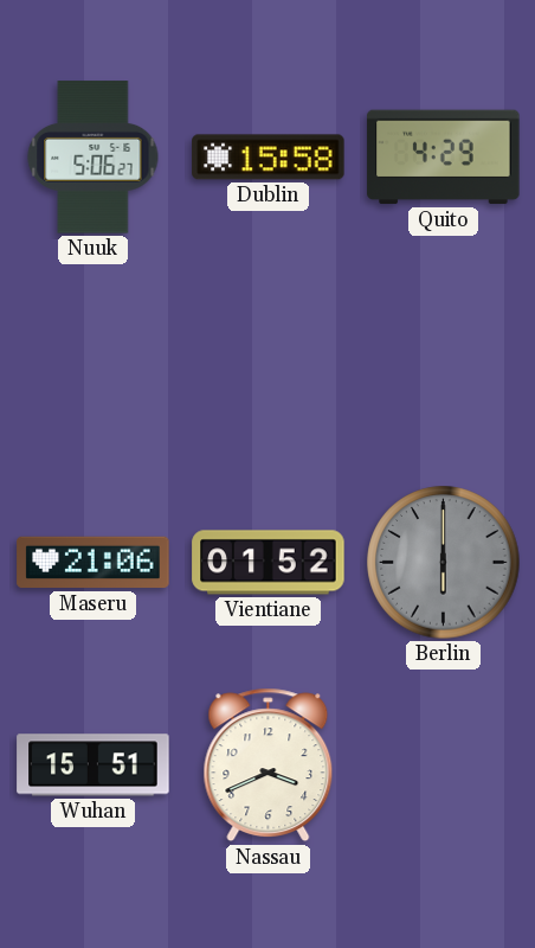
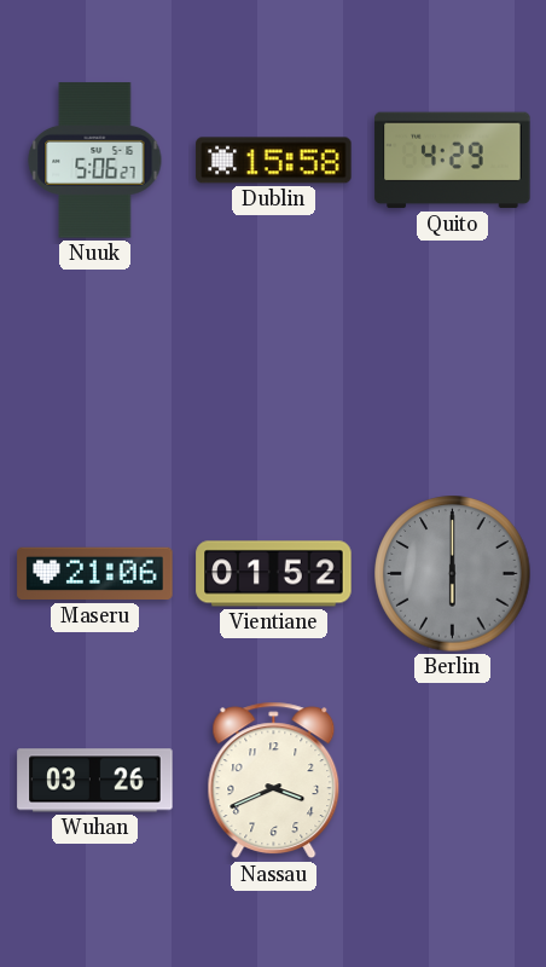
Wuhan: 15:51 -> 03:26 (95, 781)
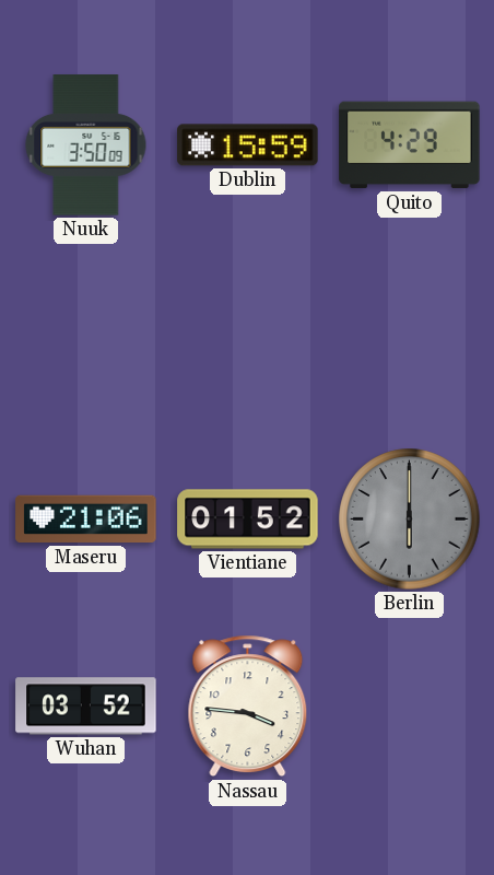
Nuuk: 5:06 -> 3:50 (86, 145)
Dublin: 15:58 -> 15:59 (248, 145)
Wuhan: 03:26 -> 03:52 (86, 707)
Nassau: 3:41 -> 3:46 (248, 707)
